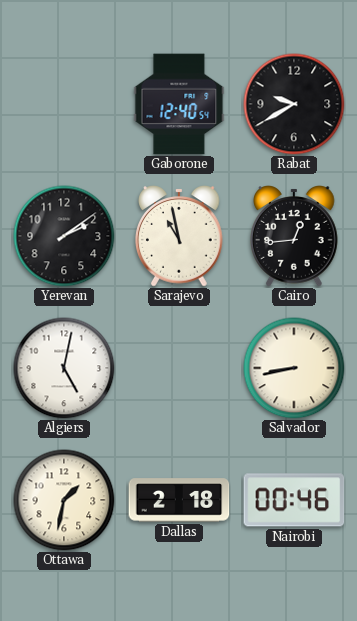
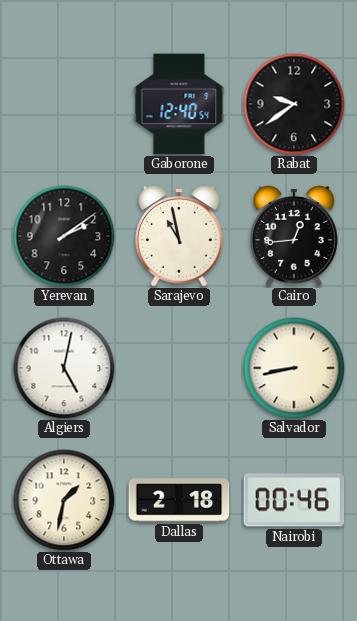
Rabat: 9:40 -> 9:39 (294, 104)
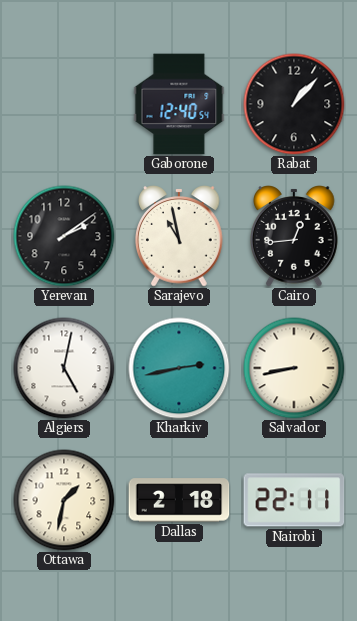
Rabat: 9:39 -> 1:07 (294, 104)
Kharkiv: none -> 2:43 (179, 368)
Nairobi: 00:46 -> 22:11 (294, 500)
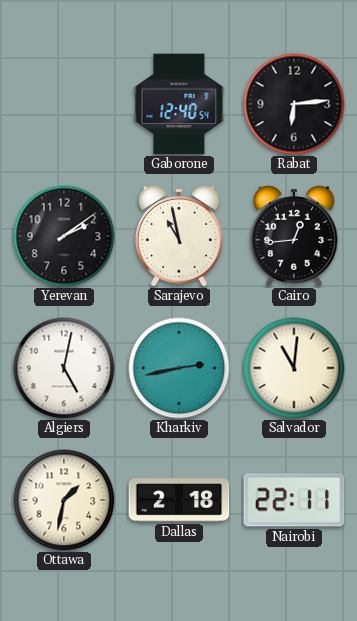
Rabat: 1:07 -> 6:14 (294, 104)
Salvador: 8:43 -> 11:01 (294, 368)
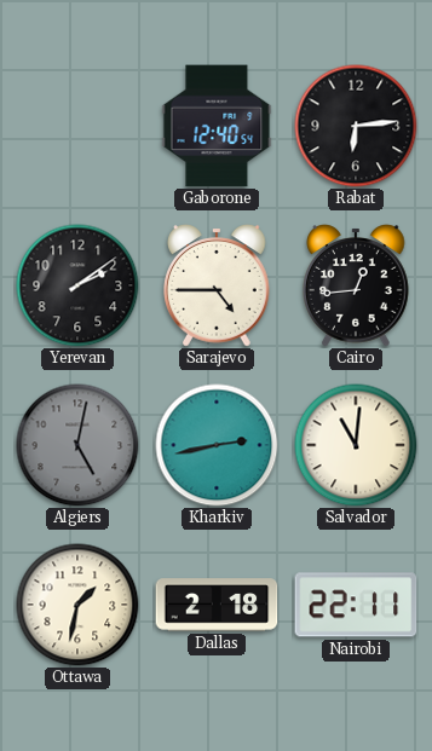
Sarajevo: 10:58 -> 4:45 (217, 285)
Algiers dial: white -> grey (77, 445)
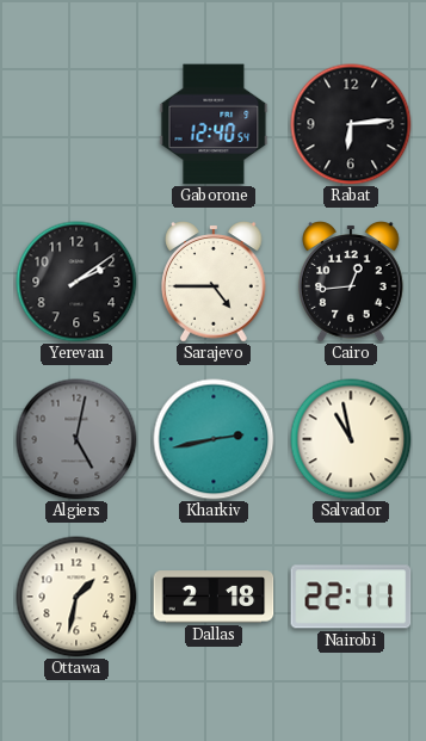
Salvador: 11:01 -> 10:58 (351, 439)
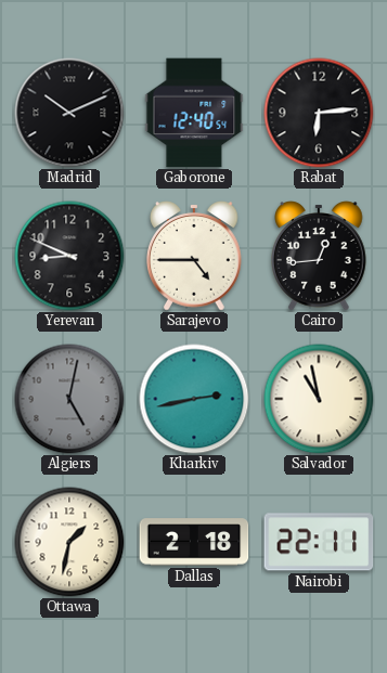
Madrid: none -> 10:11 (69, 113)
Yerevan: 2:09 -> 8:49 (69, 256)
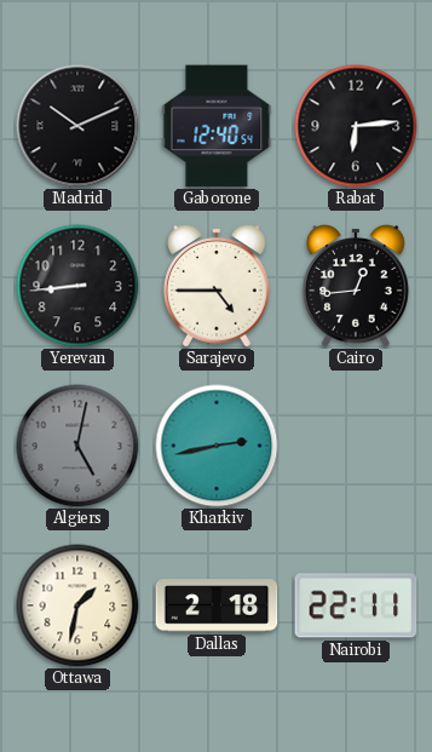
Yerevan: 8:49 -> 8:44 (77, 286)
Salvador: 10:58 -> none (319, 399)
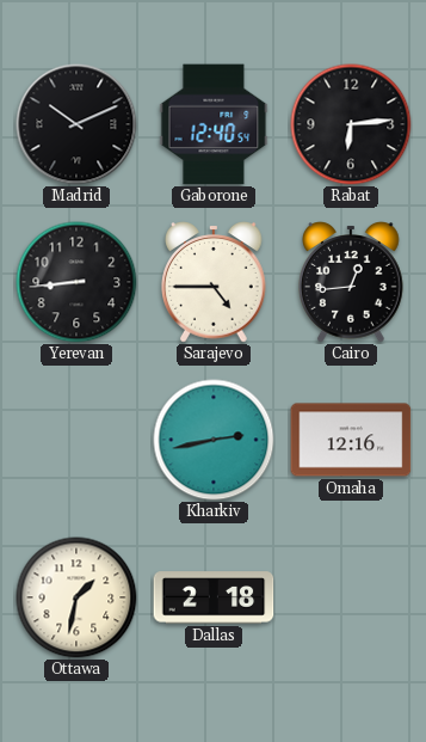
Algiers: 5:02 -> none (77, 446)
Omaha: none -> 12:16 (351, 440)
Nairobi: 22:11 -> none (356, 605)
